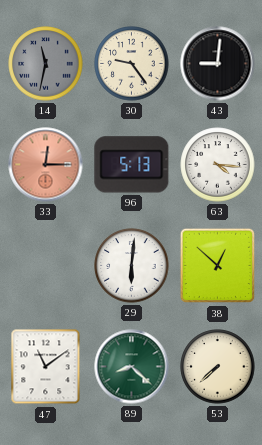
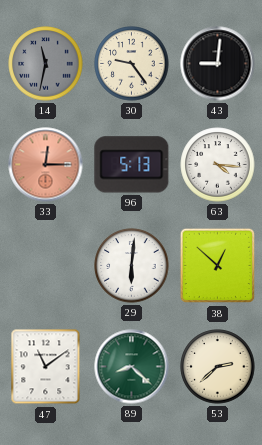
53: 7:38 -> 2:38 (218, 367)
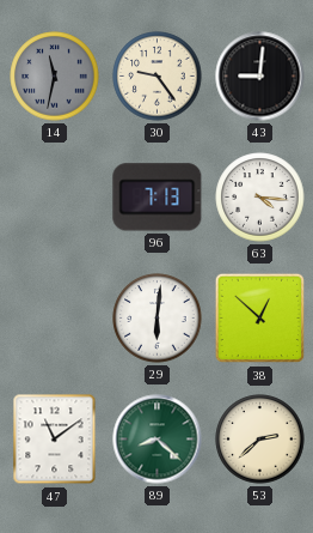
33: 12:15 -> none (46, 165)
96: 5:13 -> 7:13 (158, 198)
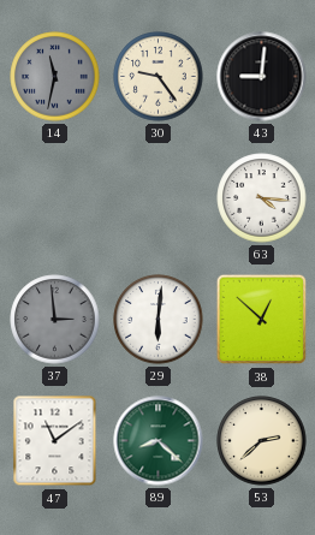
96: 7:13 -> none (158, 198)
37: none -> 2:59 (55, 320)
